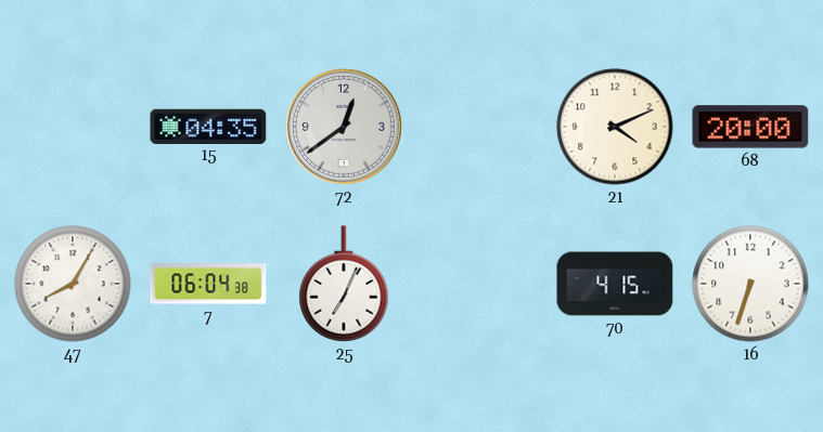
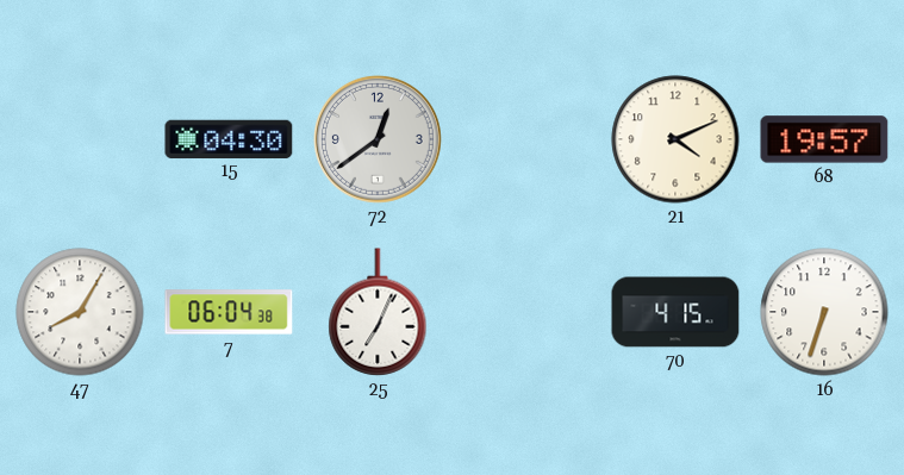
15: 04:35 -> 04:30 (229, 138)
68: 20:00 -> 19:57 (824, 139)
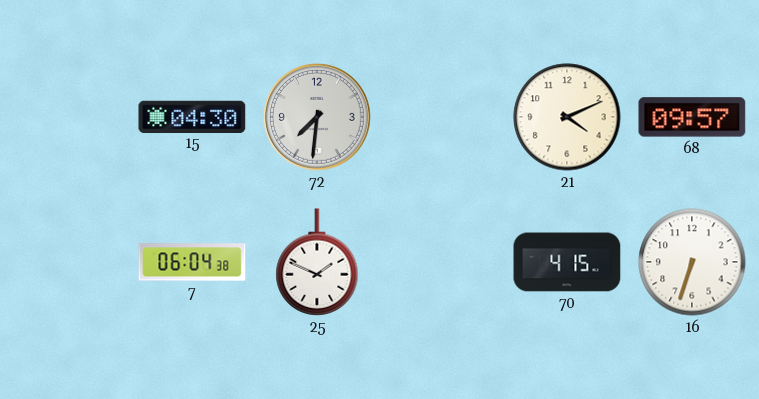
72: 12:39 -> 7:31 (317, 117)
68: 19:57 -> 09:57 (692, 117)
47: 8:05 -> none (80, 312)
25: 7:04 -> 1:49 (317, 262)
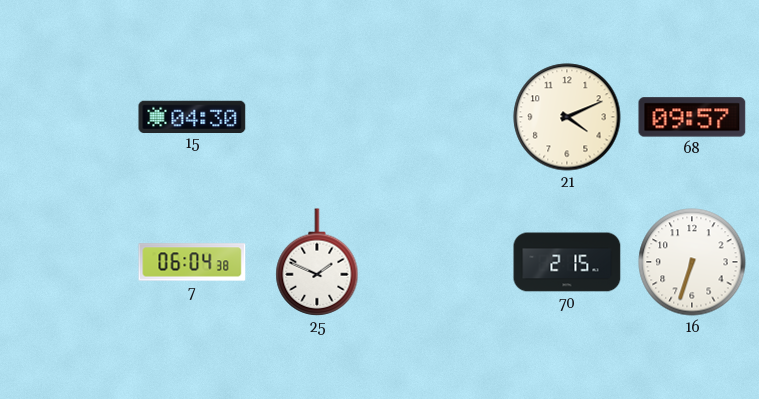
72: 7:31 -> none (317, 117)
70: 4:15 -> 2:15 (567, 262)
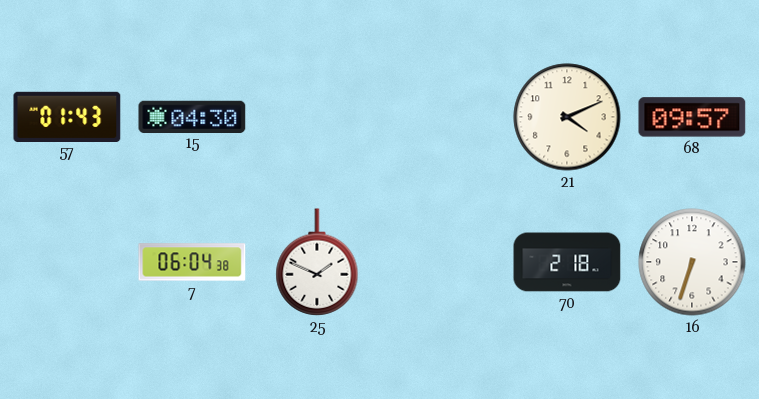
57: none -> 01:43 (67, 116)
70: 2:15 -> 2:18 (567, 262)
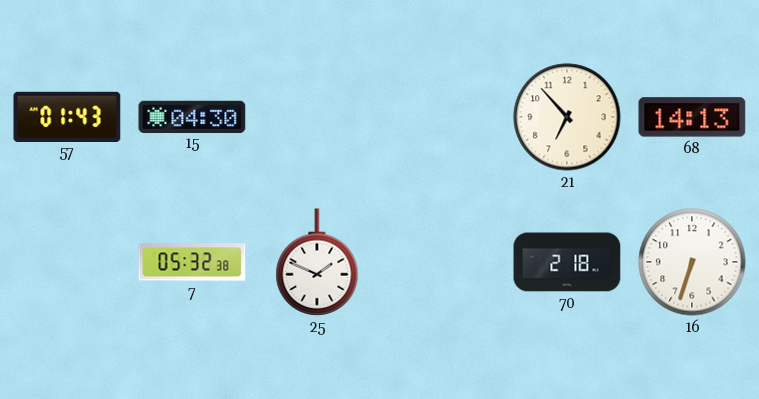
21: 4:11 -> 6:53 (567, 117)
68: 09:57 -> 14:13 (692, 117)
7: 06:04 -> 05:32 (192, 262)
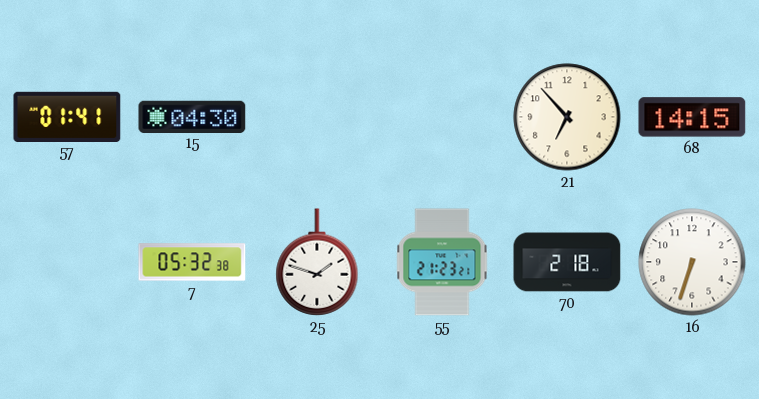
57: 01:43 -> 01:41 (67, 116)
68: 14:13 -> 14:15 (692, 117)
25: 1:49 -> 1:48 (317, 262)
55: none -> 21:23 (442, 262)
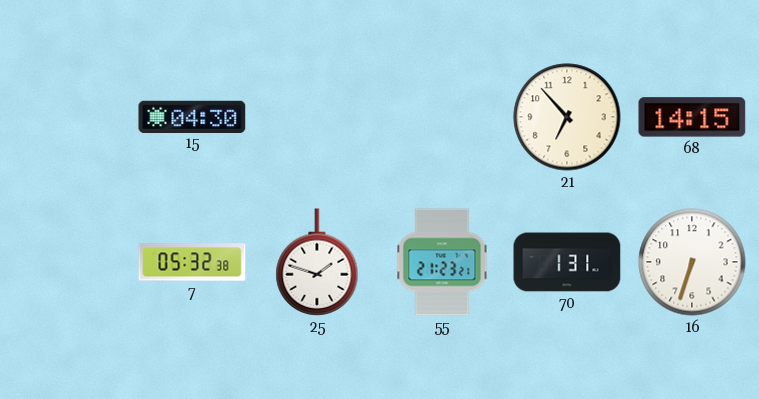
57: 01:41 -> none (67, 116)
70: 2:18 -> 1:31 (567, 262)
